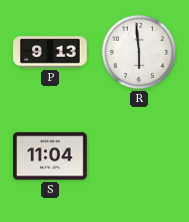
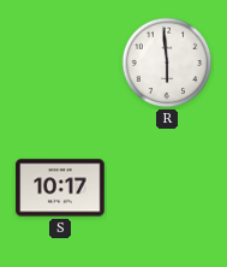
P: 9:13 -> none (50, 52)
S: 11:04 -> 10:17 (60, 188)
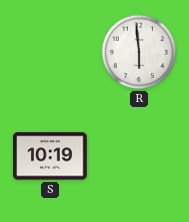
S: 10:17 -> 10:19 (50, 156)
